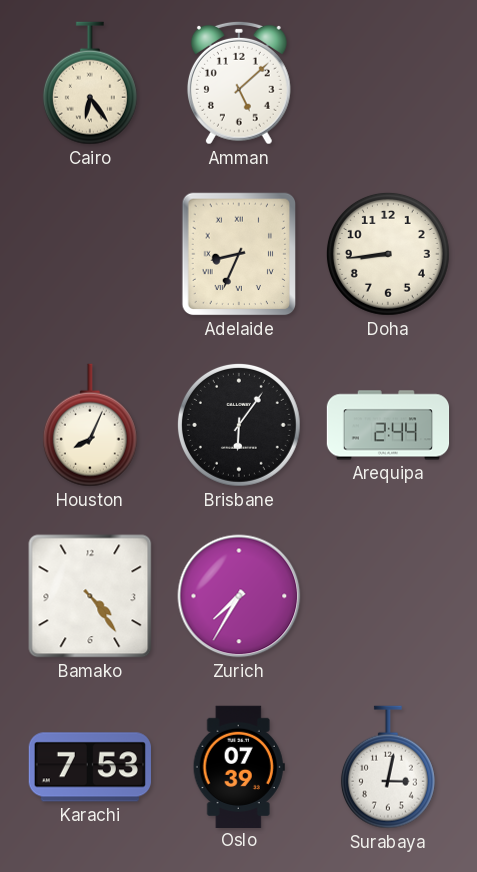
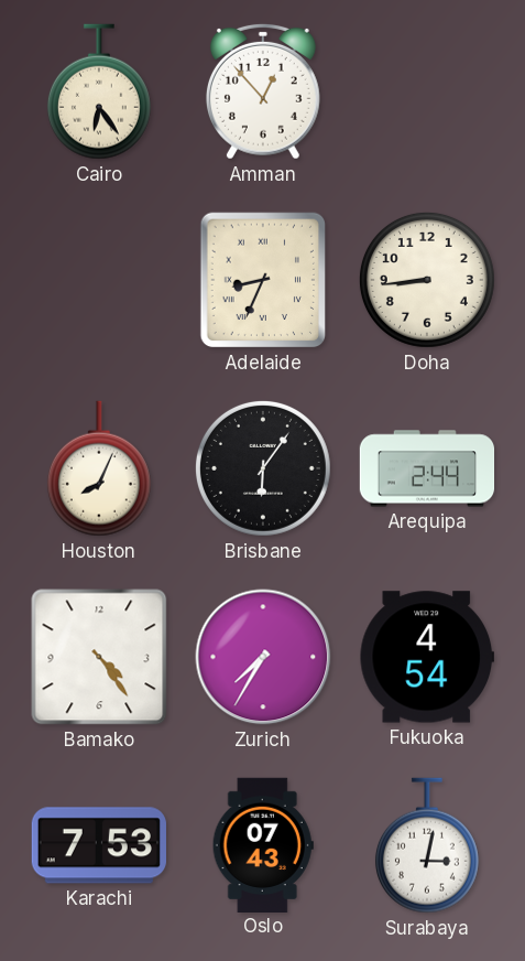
Amman: 5:08 -> 12:53 (263, 91)
Fukuoka: none -> 4:54 (427, 657)
Oslo: 07:39 -> 07:43 (263, 844)
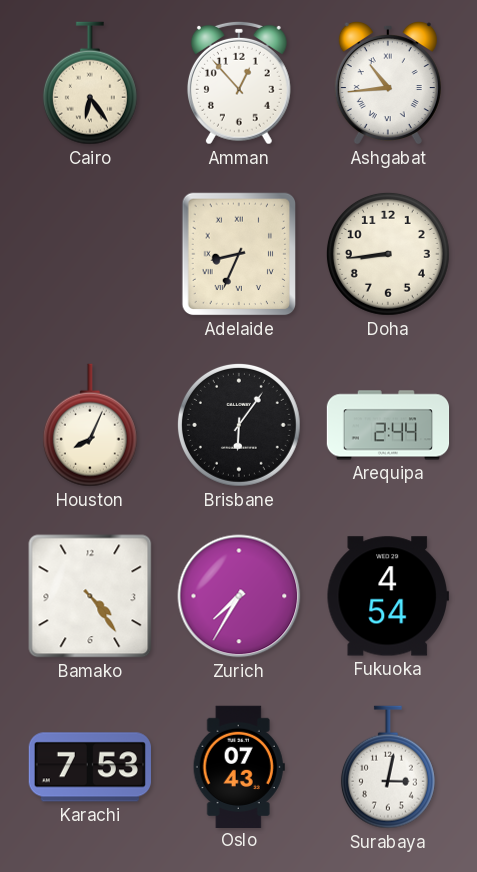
Ashgabat: none -> 10:44 (388, 83)
